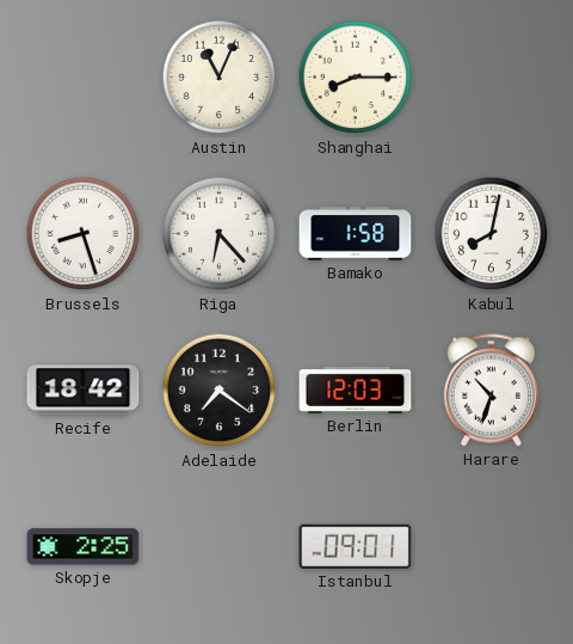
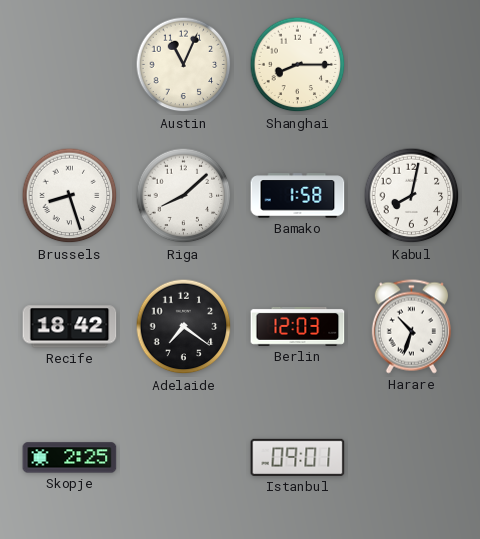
Riga: 6:23 -> 8:08 (184, 196)
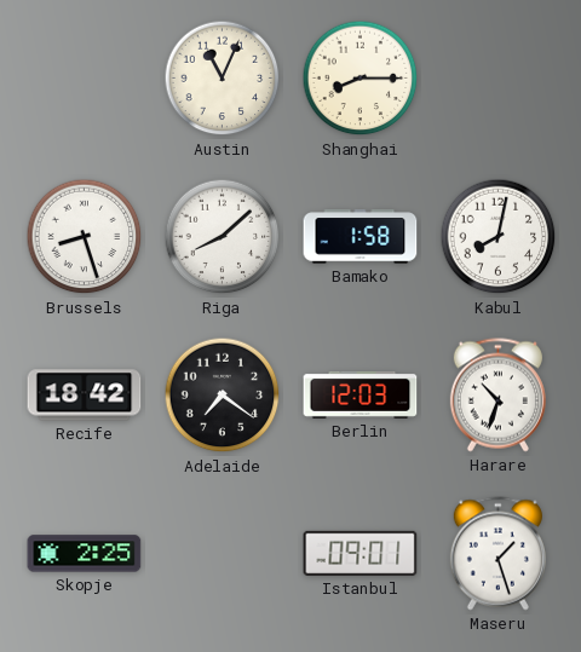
Maseru: none -> 1:27 (497, 554)
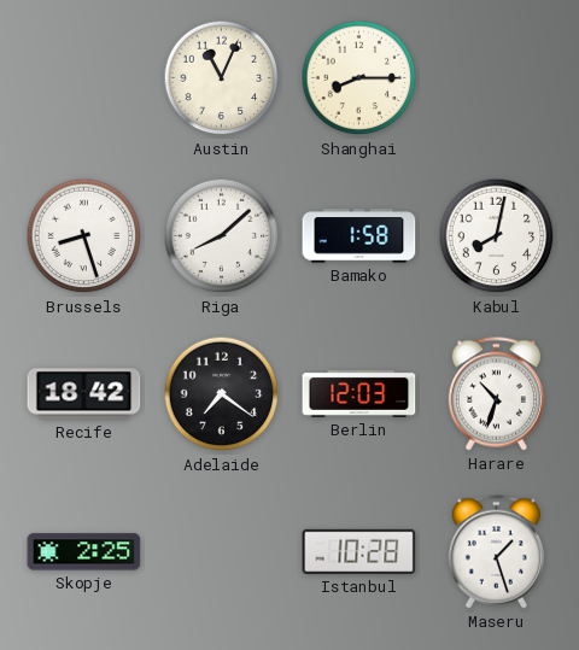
Istanbul: 09:01 -> 10:28 (359, 551)
